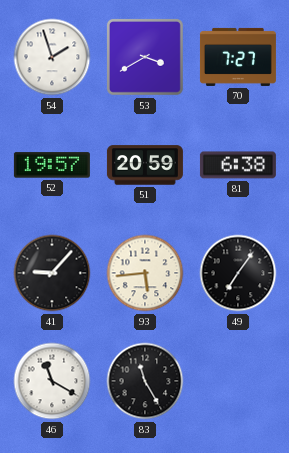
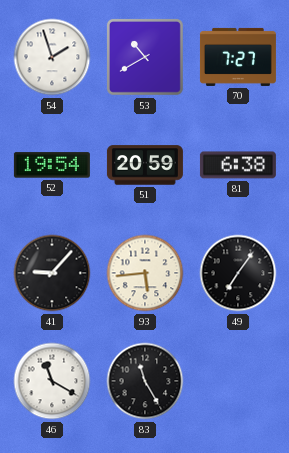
53: 3:40 -> 10:40 (145, 57)
52: 19:57 -> 19:54 (52, 165)
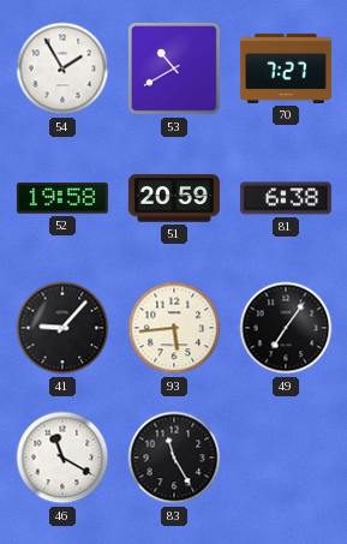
54: 1:57 -> 1:55 (62, 68)
52: 19:54 -> 19:58 (62, 198)
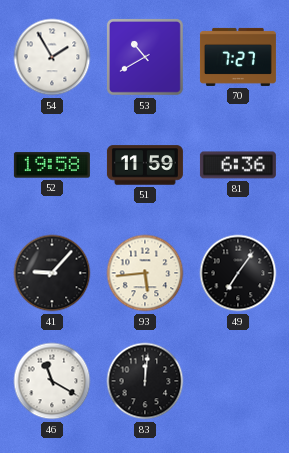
51: 20:59 -> 11:59 (145, 165)
81: 6:38 -> 6:36 (238, 165)
83: 11:25 -> 12:01 (145, 381)
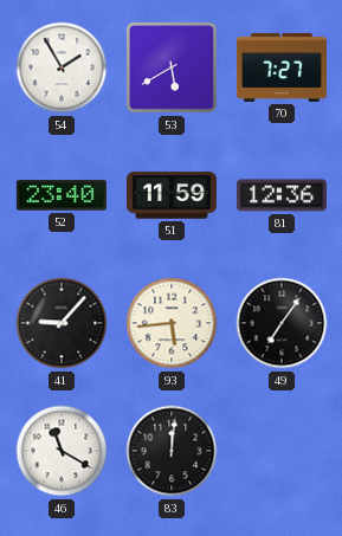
53: 10:40 -> 5:40 (172, 67)
52: 19:58 -> 23:40 (62, 195)
81: 6:36 -> 12:36 (282, 195)
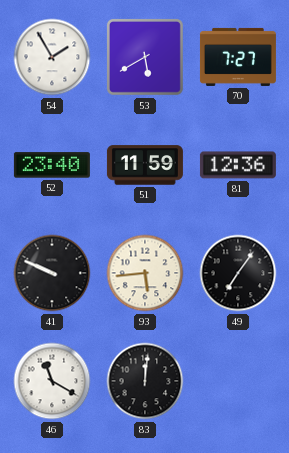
41: 9:07 -> 9:49 (52, 273)
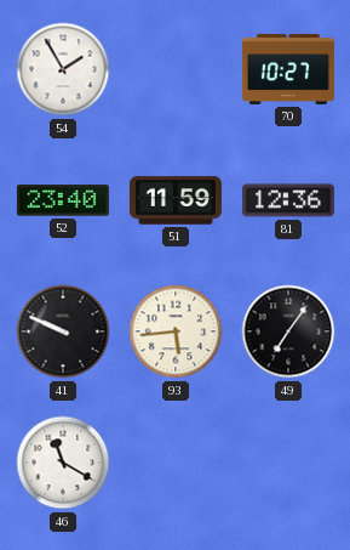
53: 5:40 -> none (145, 57)
70: 7:27 -> 10:27 (288, 69)
83: 12:01 -> none (145, 381)
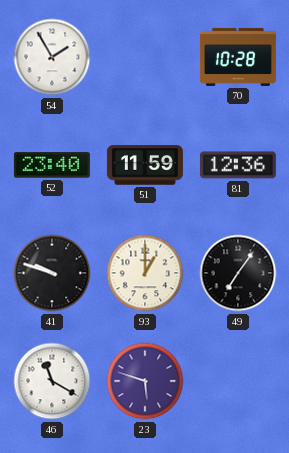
70: 10:27 -> 10:28 (238, 57)
41: 9:49 -> 9:48 (52, 273)
93: 5:44 -> 1:00 (145, 273)
23: none -> 5:48 (145, 381)
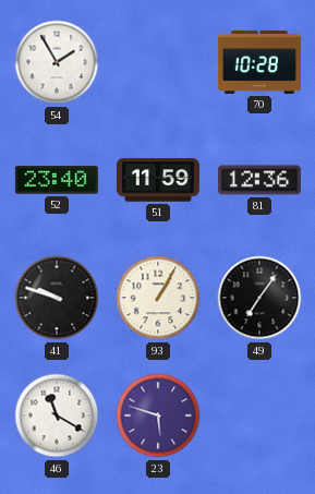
93: 1:00 -> 1:05 (158, 298)
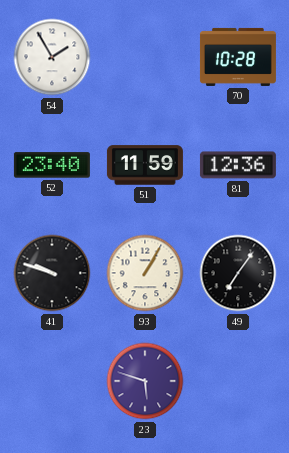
46: 11:20 -> none (57, 415)
